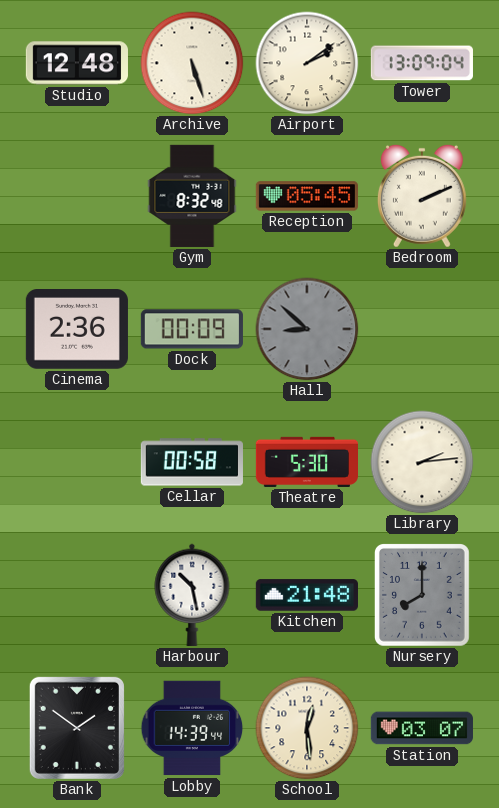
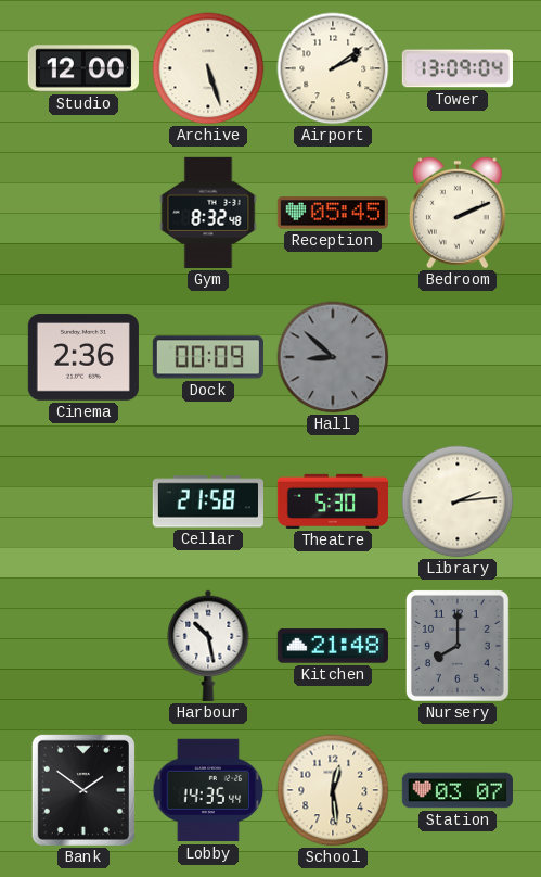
Studio: 12:48 -> 12:00 (83, 68)
Cellar: 00:58 -> 21:58 (208, 501)
Lobby: 14:39 -> 14:35 (208, 790)
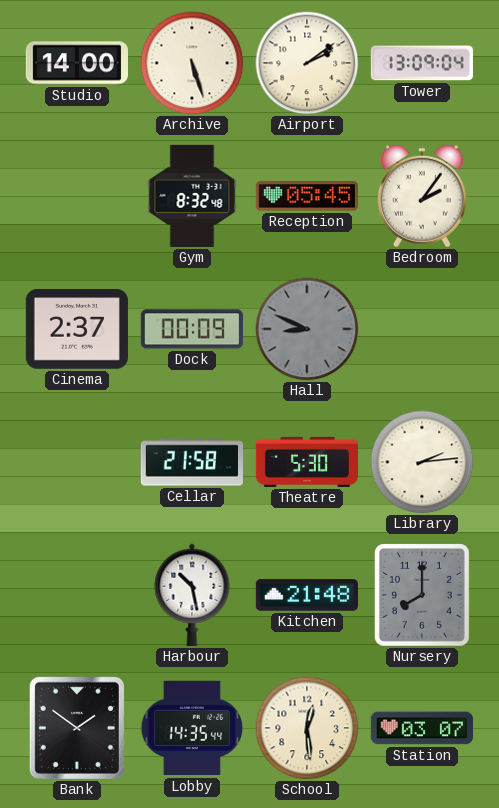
Studio: 12:00 -> 14:00 (77, 63)
Bedroom: 2:11 -> 2:06 (422, 196)
Cinema: 2:36 -> 2:37 (77, 330)
Hall: 8:52 -> 8:49 (307, 329)
